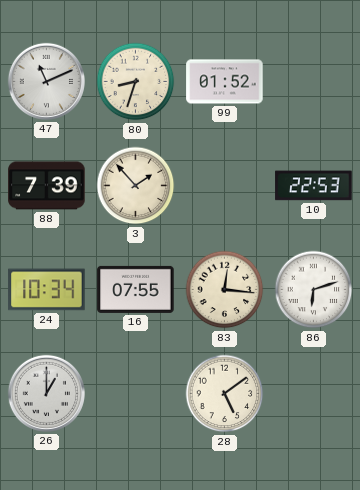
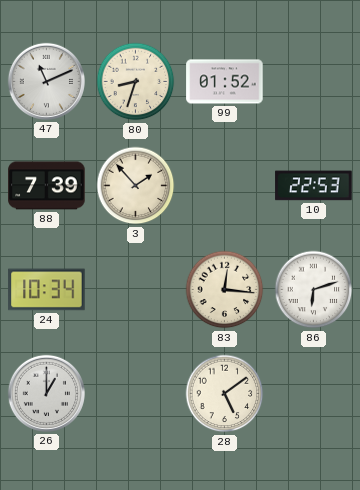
16: 07:55 -> none (136, 289)
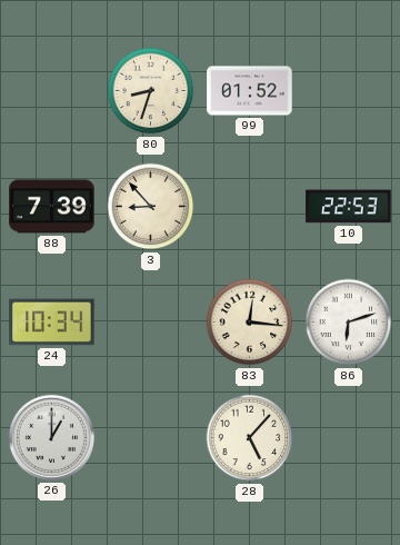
47: 11:11 -> none (46, 81)
3: 1:53 -> 8:53 (151, 207)
28: 5:09 -> 5:07 (250, 438)
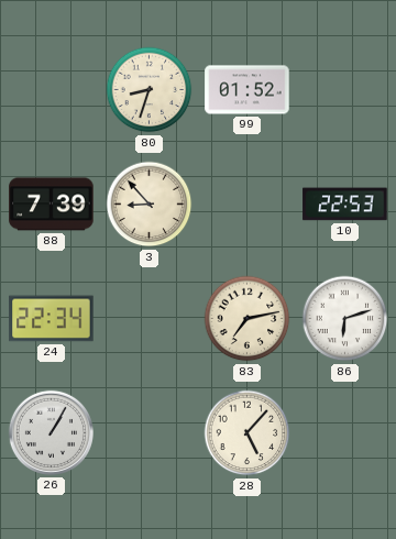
24: 10:34 -> 22:34 (52, 319)
83: 12:16 -> 7:13 (248, 319)
26: 1:00 -> 1:05 (51, 432)
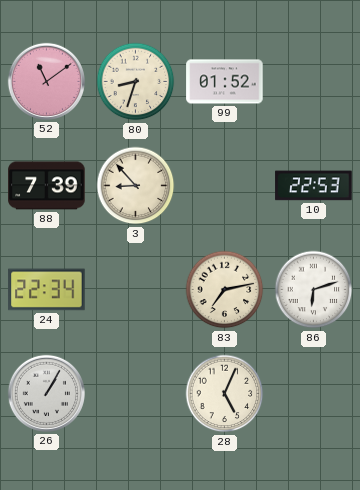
52: none -> 11:09 (46, 81)
28: 5:07 -> 5:04 (225, 394)
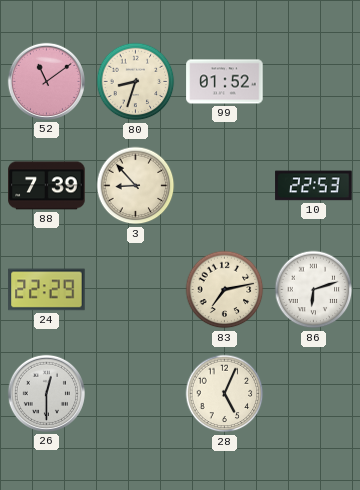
24: 22:34 -> 22:29 (47, 290)
26: 1:05 -> 12:30 (46, 393)
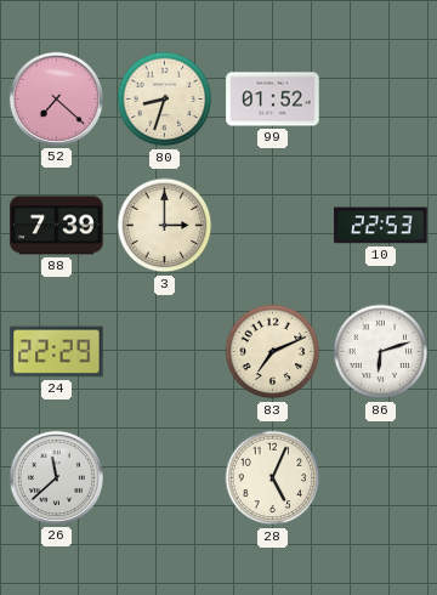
52: 11:09 -> 7:22 (56, 98)
3: 8:53 -> 3:00 (165, 226)
83: 7:13 -> 7:11 (273, 352)
26: 12:30 -> 11:38 (56, 477)
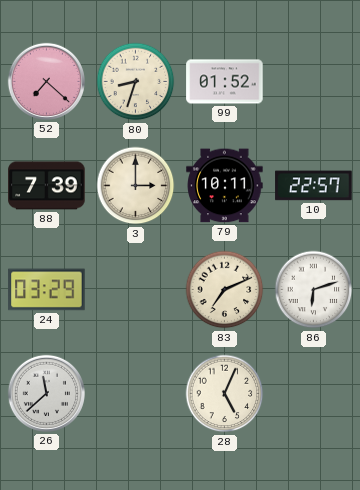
79: none -> 10:11 (225, 186)
10: 22:53 -> 22:57 (314, 186)
24: 22:29 -> 03:29 (47, 290)
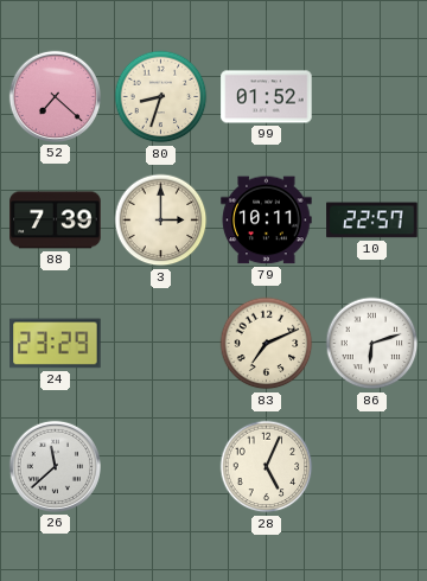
24: 03:29 -> 23:29 (56, 344)
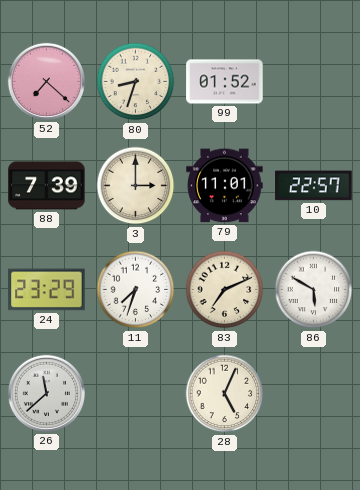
79: 10:11 -> 11:01 (225, 186)
11: none -> 7:33 (136, 290)
86: 6:12 -> 5:50 (314, 290)
